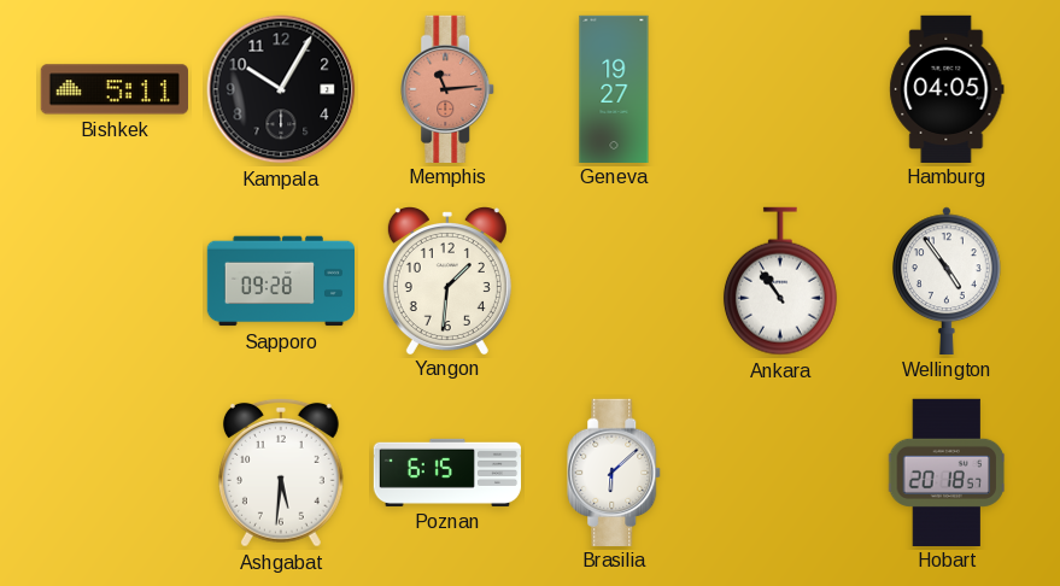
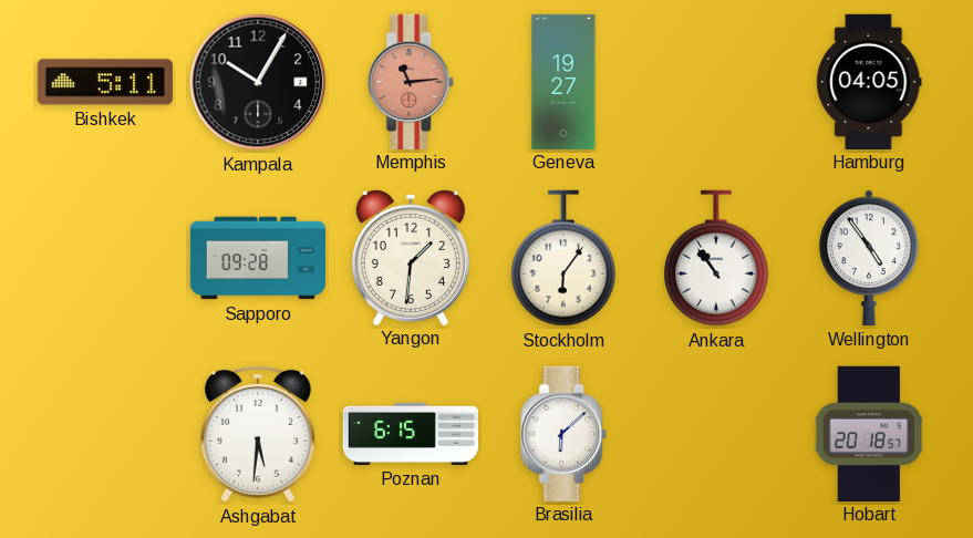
Stockholm: none -> 6:06 (563, 258)
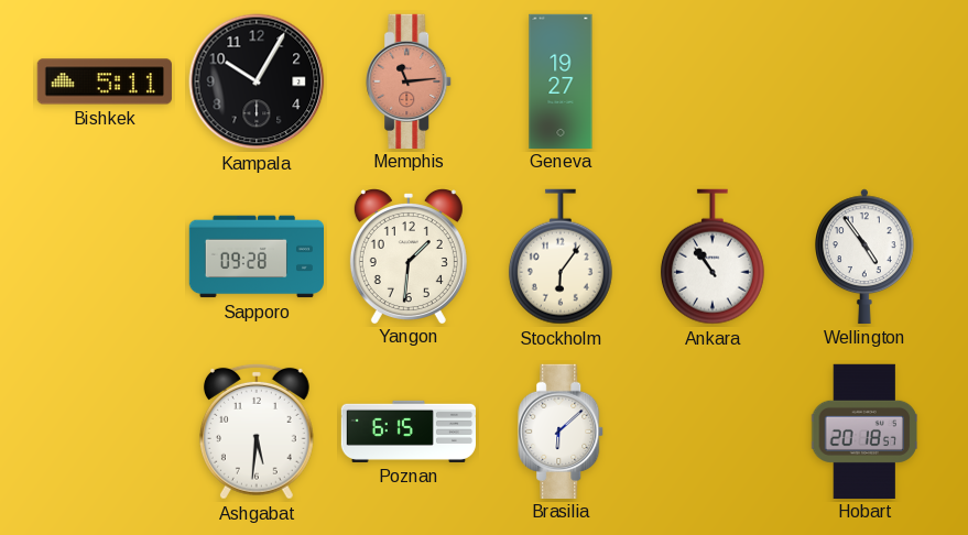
Hamburg: 04:05 -> none (869, 81)
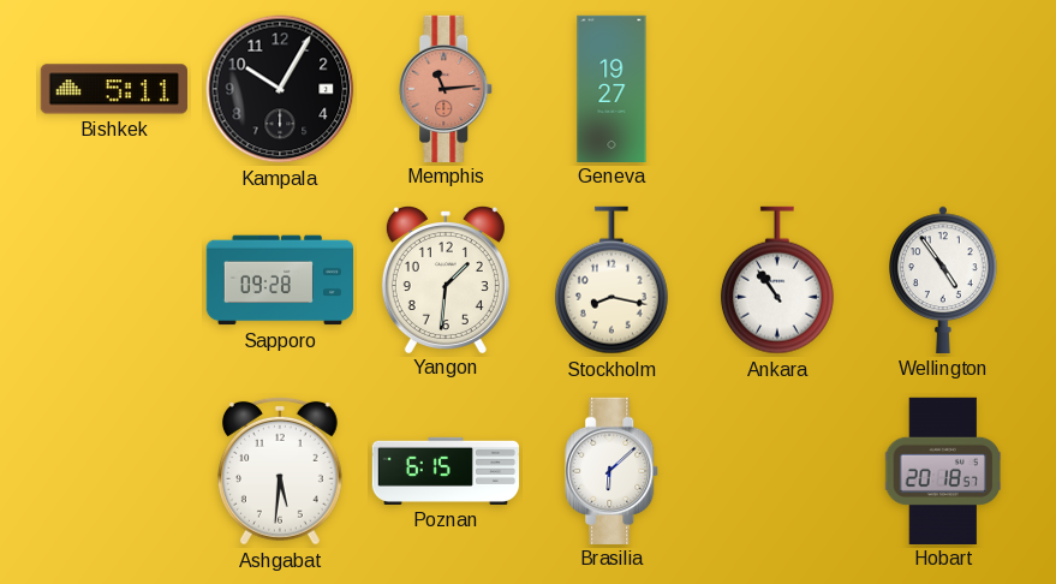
Stockholm: 6:06 -> 8:17 (611, 280)
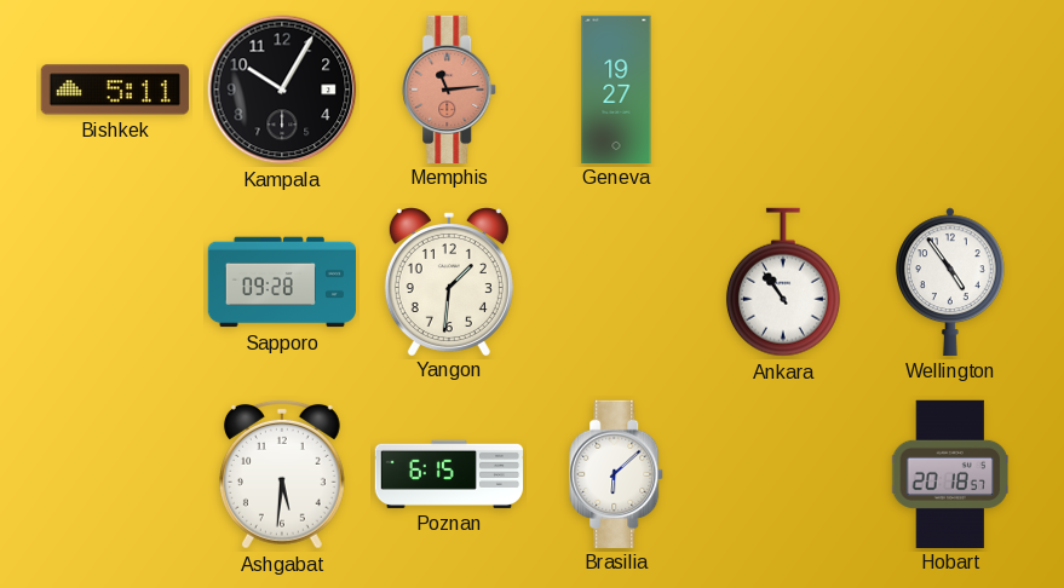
Stockholm: 8:17 -> none (611, 280)
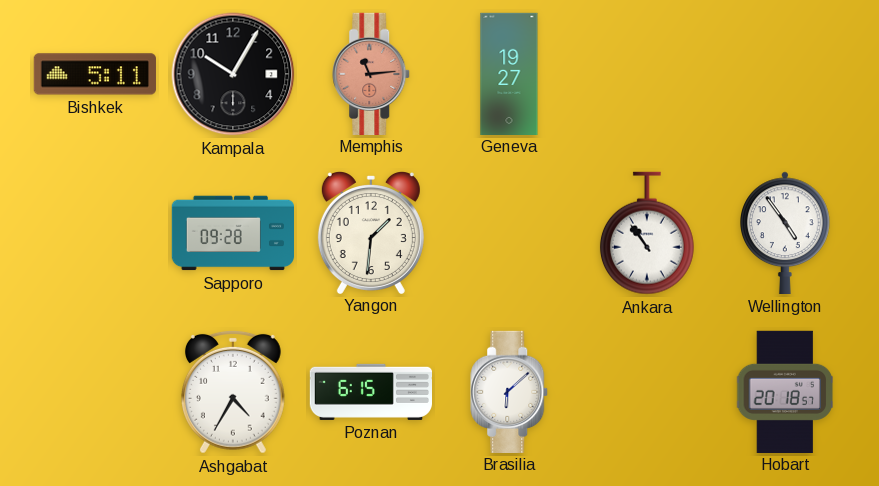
Ashgabat: 5:31 -> 4:35 (233, 392)
